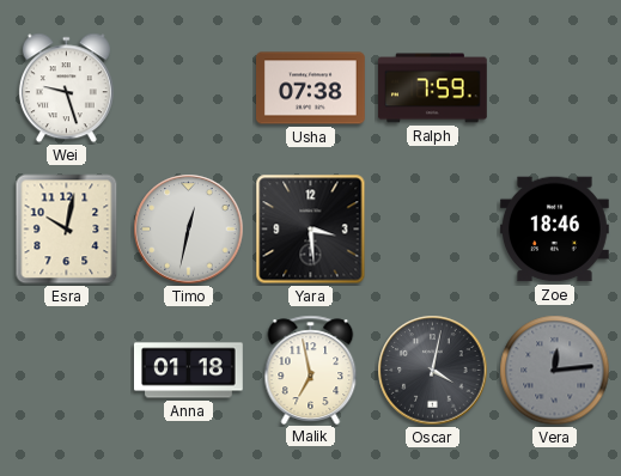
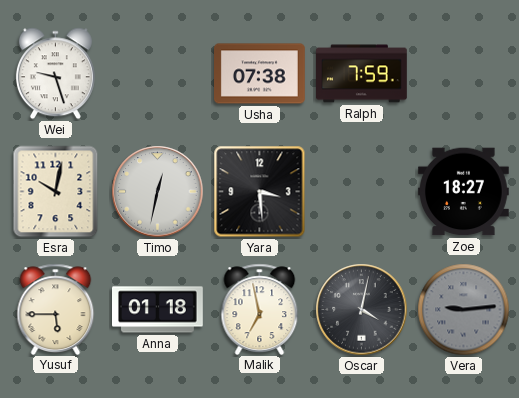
Zoe: 18:46 -> 18:27 (464, 192)
Yusuf: none -> 5:45 (56, 309)
Vera: 12:14 -> 9:14 (464, 310)
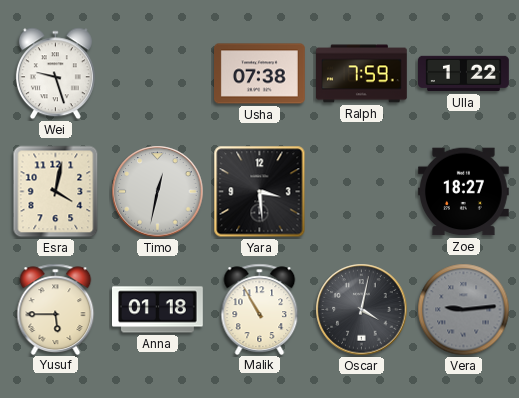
Ulla: none -> 1:22 (464, 74)
Esra: 10:02 -> 4:02 (56, 192)
Malik: 6:58 -> 10:55 (260, 309)
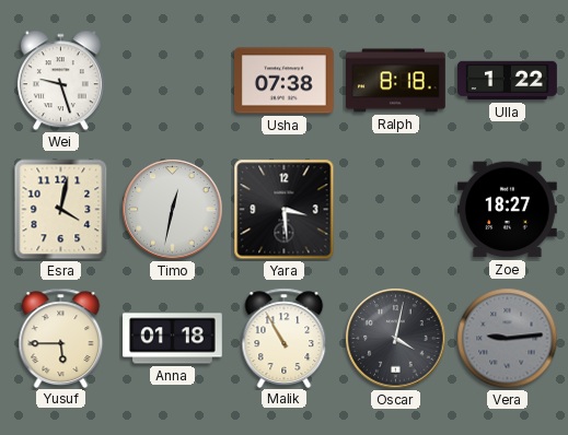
Ralph: 7:59 -> 8:18 (396, 81)
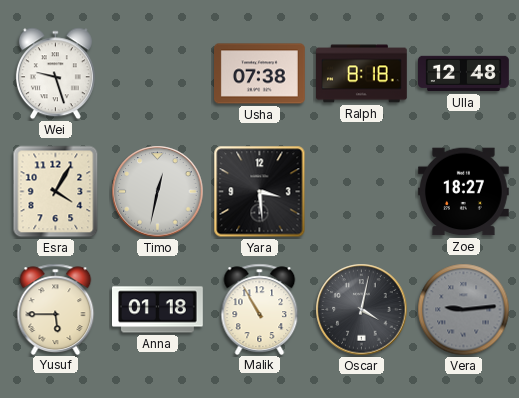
Ulla: 1:22 -> 12:48 (464, 74)
Esra: 4:02 -> 4:05 (56, 192)
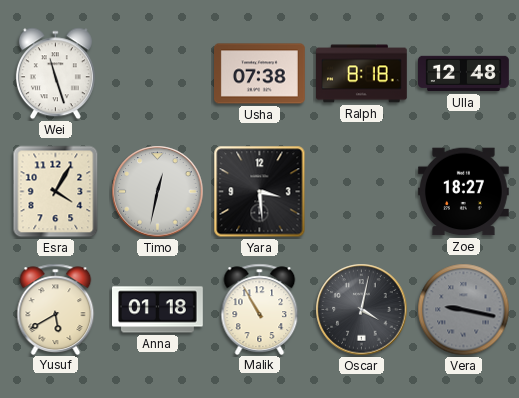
Wei: 9:27 -> 11:27 (55, 74)
Yusuf: 5:45 -> 5:40 (56, 309)
Vera: 9:14 -> 9:17 (464, 310)
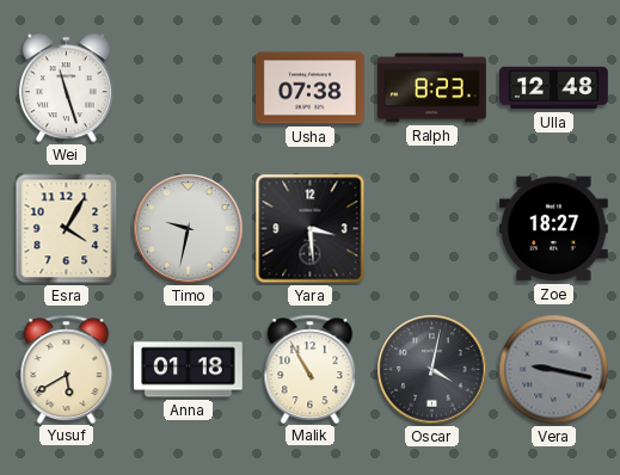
Ralph: 8:18 -> 8:23 (432, 88)
Timo: 12:32 -> 9:32 (189, 229)
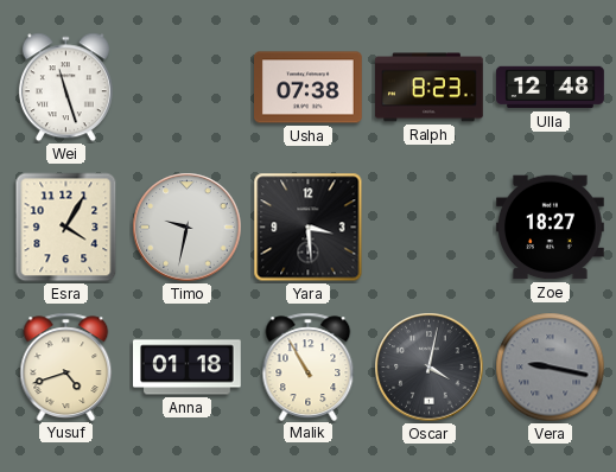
Yusuf: 5:40 -> 4:42 (66, 366)
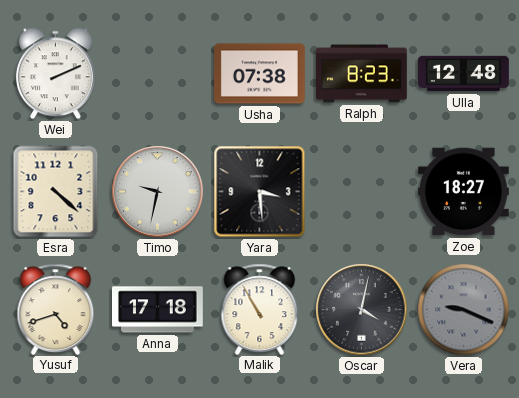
Wei: 11:27 -> 2:11 (55, 74)
Esra: 4:05 -> 4:22 (56, 192)
Anna: 01:18 -> 17:18 (158, 310)
Vera: 9:17 -> 9:19 (464, 310)
